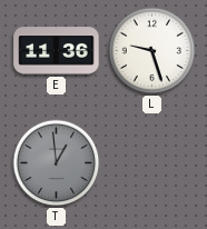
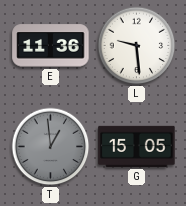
L: 9:27 -> 9:29 (137, 46)
G: none -> 15:05 (137, 146)
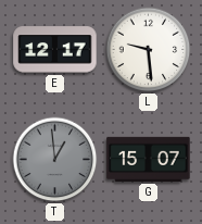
E: 11:36 -> 12:17 (55, 50)
G: 15:05 -> 15:07 (149, 159)
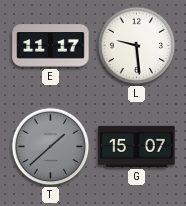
E: 12:17 -> 11:17 (51, 46)
T: 12:59 -> 1:38 (51, 147)
